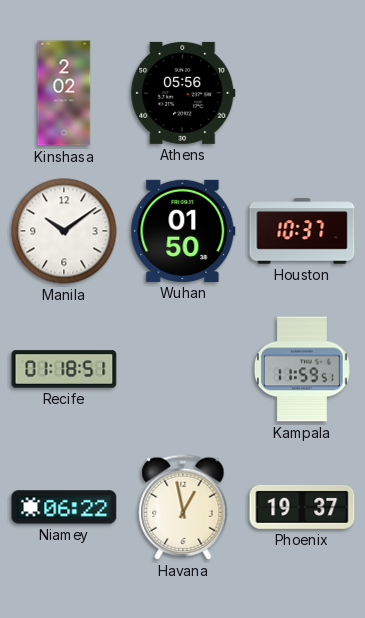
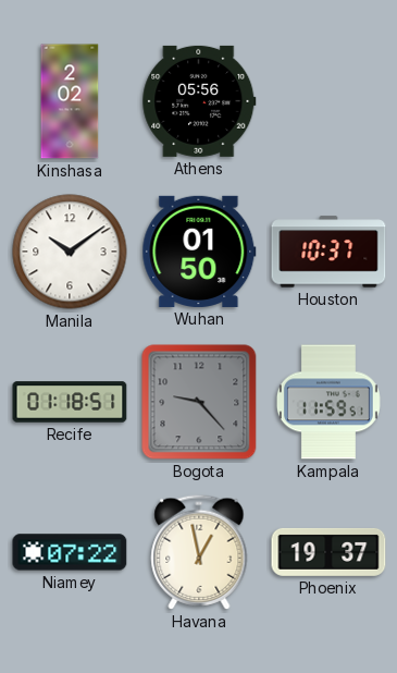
Bogota: none -> 9:23 (199, 402)
Niamey: 06:22 -> 07:22 (70, 552)
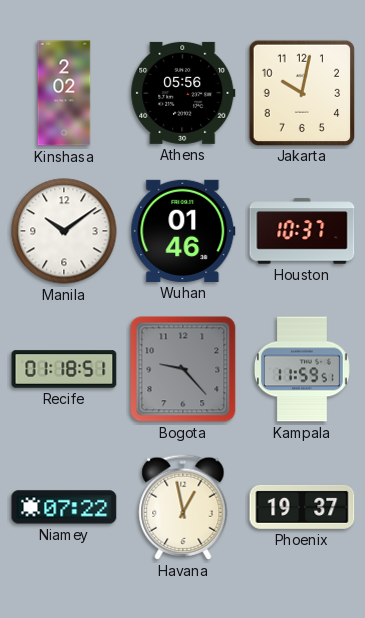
Jakarta: none -> 10:02 (301, 92)
Wuhan: 01:50 -> 01:46 (183, 231)
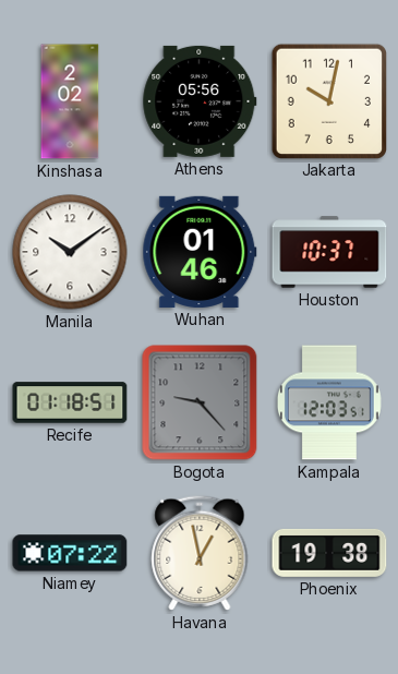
Kampala: 11:59 -> 12:03 (329, 402)
Phoenix: 19:37 -> 19:38 (329, 553)
